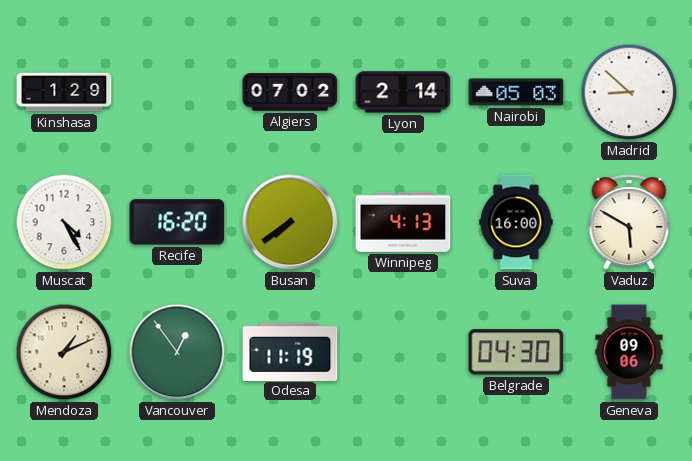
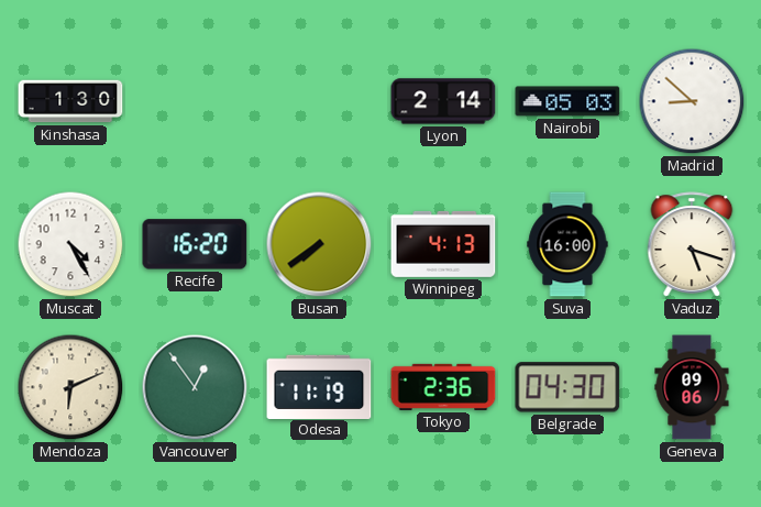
Kinshasa: 1:29 -> 1:30 (70, 101)
Algiers: 07:02 -> none (290, 92)
Vaduz: 5:50 -> 5:18 (692, 244)
Mendoza: 1:11 -> 6:11 (70, 387)
Tokyo: none -> 2:36 (443, 387)
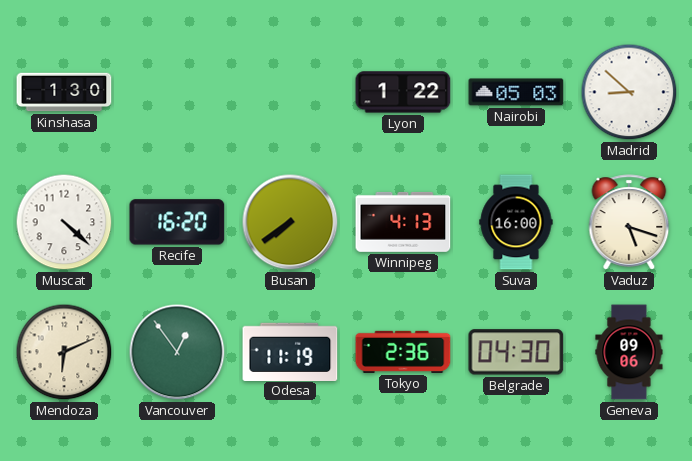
Lyon: 2:14 -> 1:22 (403, 92)
Muscat: 4:25 -> 4:22 (64, 222)
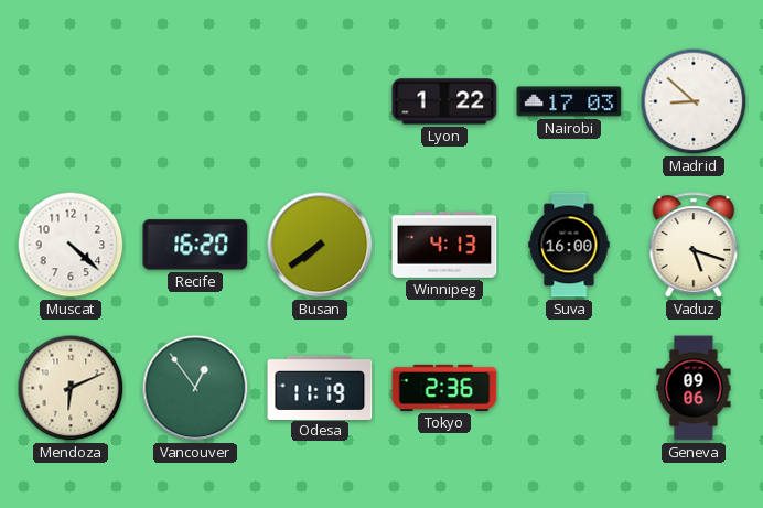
Kinshasa: 1:30 -> none (64, 92)
Nairobi: 05:03 -> 17:03 (569, 101)
Belgrade: 04:30 -> none (516, 352)
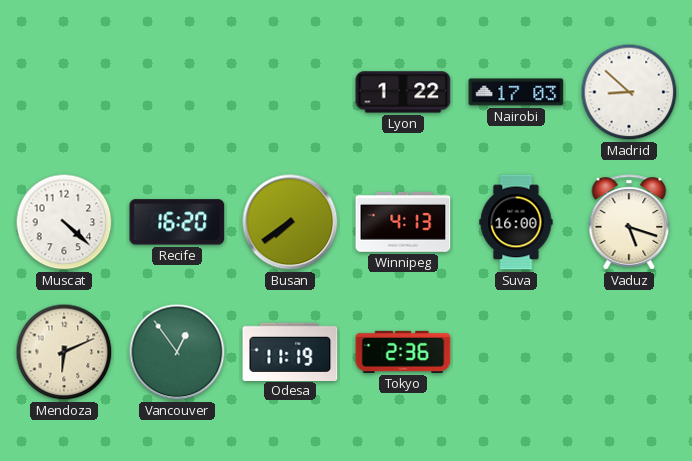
Geneva: 09:06 -> none (694, 388)
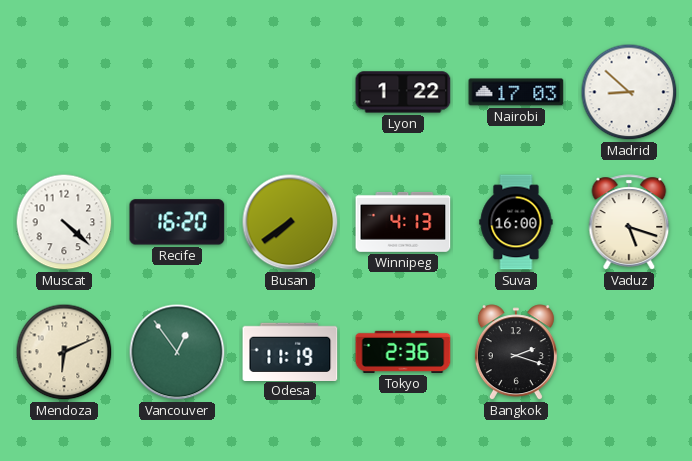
Bangkok: none -> 2:18 (516, 353)
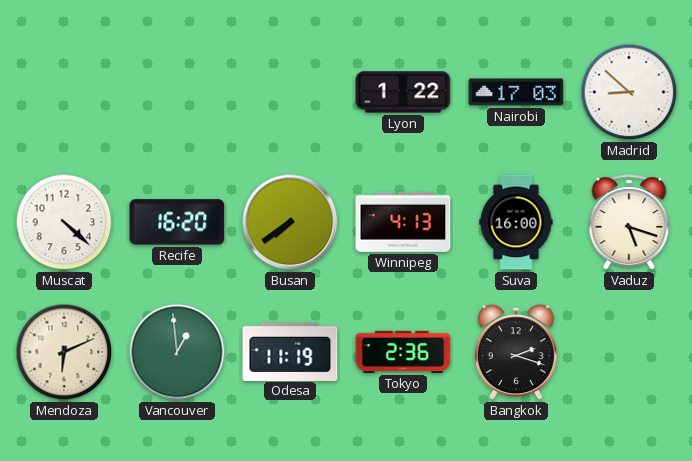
Vancouver: 12:54 -> 12:59 (177, 352)
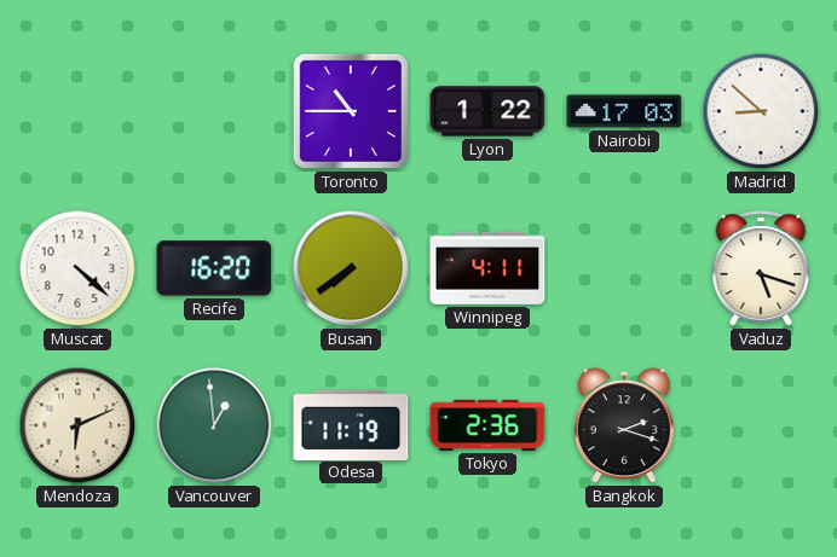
Toronto: none -> 10:45 (351, 111)
Winnipeg: 4:13 -> 4:11 (487, 268)
Suva: 16:00 -> none (516, 222)
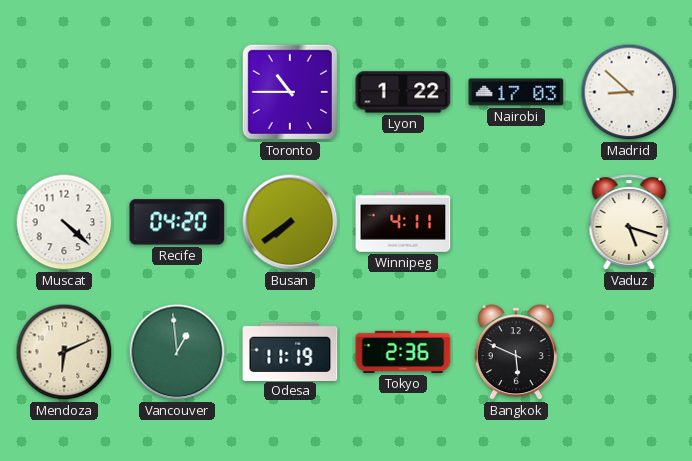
Recife: 16:20 -> 04:20 (177, 222)
Bangkok: 2:18 -> 5:49 (516, 353)
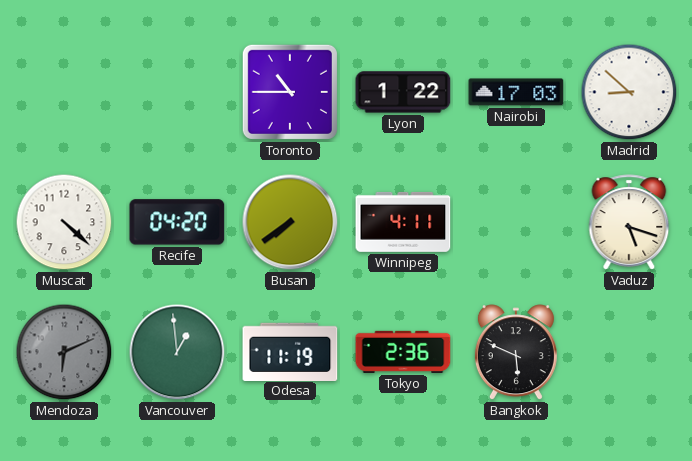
Mendoza dial: cream -> grey (64, 352)
